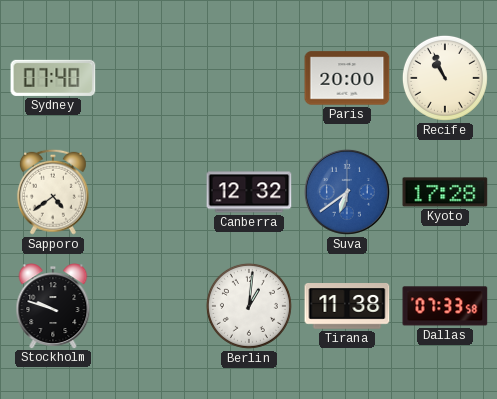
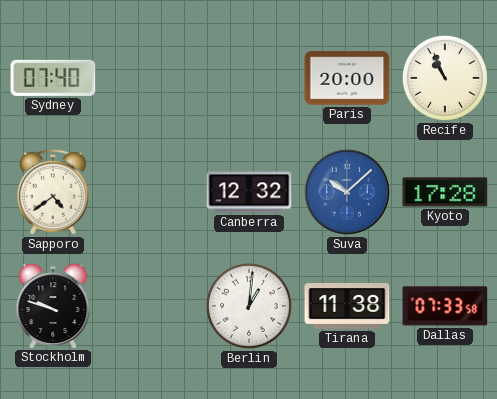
Suva: 6:39 -> 10:08 (347, 192)
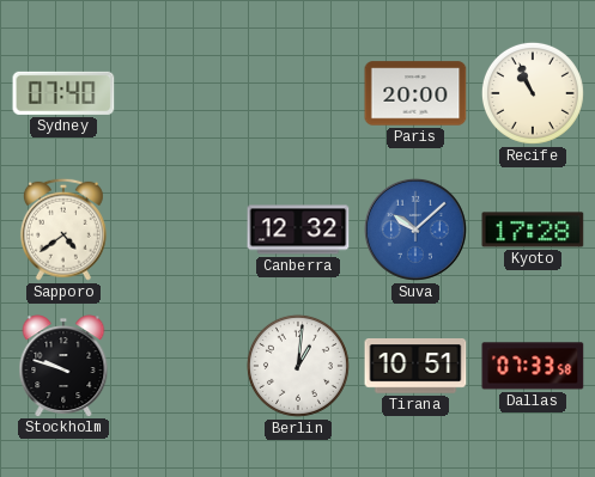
Tirana: 11:38 -> 10:51 (415, 367)
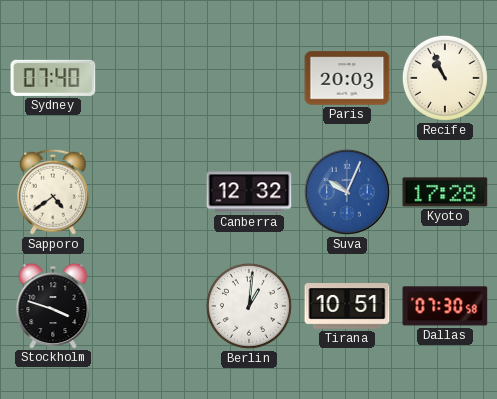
Paris: 20:00 -> 20:03 (347, 78)
Suva: 10:08 -> 10:04 (347, 192)
Stockholm: 9:48 -> 3:48 (53, 306)
Dallas: 07:33 -> 07:30 (445, 306)
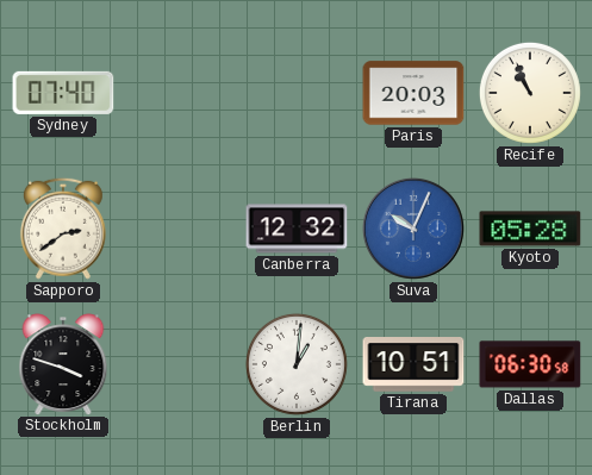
Sapporo: 4:39 -> 2:39 (63, 229)
Kyoto: 17:28 -> 05:28 (530, 229)
Dallas: 07:30 -> 06:30 (530, 364)
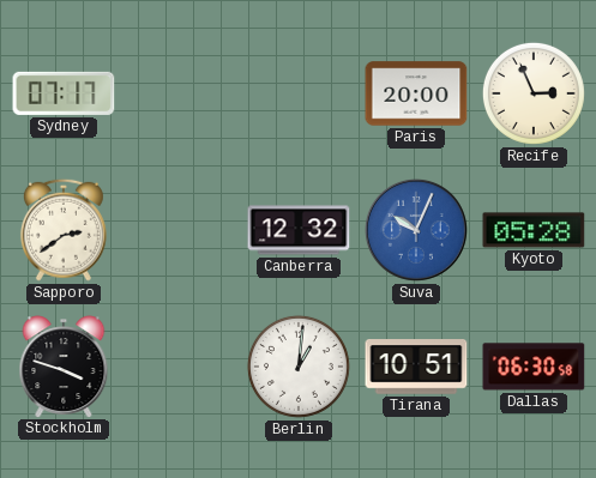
Sydney: 07:40 -> 07:17 (64, 93)
Paris: 20:03 -> 20:00 (416, 93)
Recife: 10:56 -> 2:56 (534, 93)
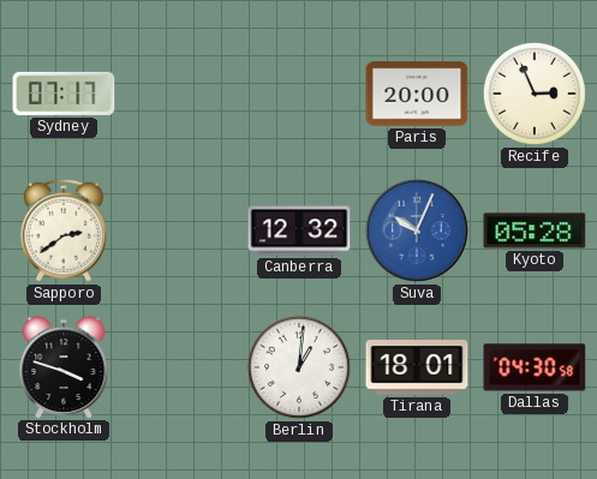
Tirana: 10:51 -> 18:01 (417, 369)
Dallas: 06:30 -> 04:30 (535, 367)
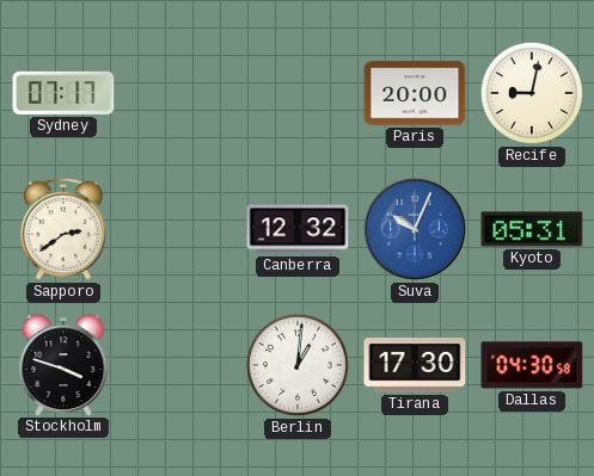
Recife: 2:56 -> 9:02 (532, 93)
Kyoto: 05:28 -> 05:31 (532, 229)
Tirana: 18:01 -> 17:30 (415, 366)
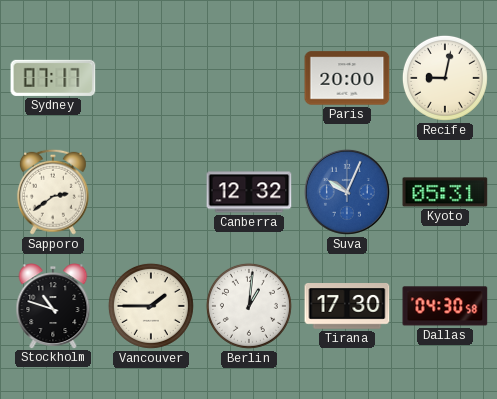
Stockholm: 3:48 -> 10:48 (53, 306)
Vancouver: none -> 1:45 (151, 306)
